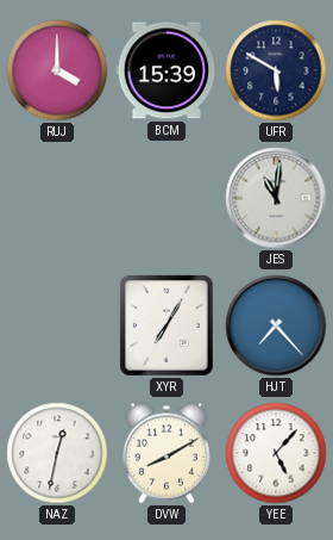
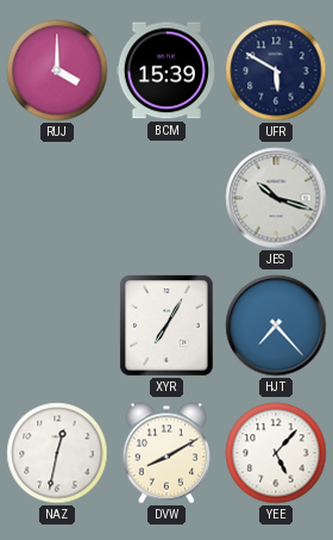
JES: 11:01 -> 10:18 (276, 198)
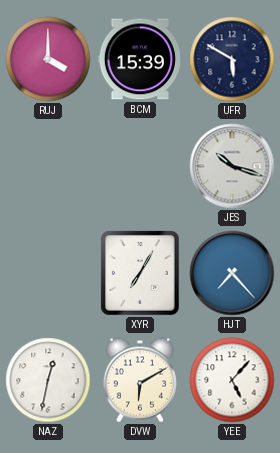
DVW: 8:10 -> 6:10 (139, 380)
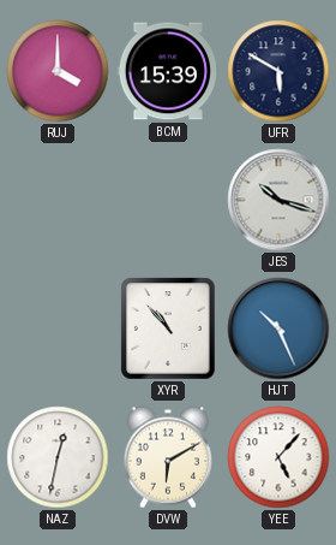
XYR: 7:05 -> 10:53 (168, 328)
HJT: 7:23 -> 10:26 (278, 328)
